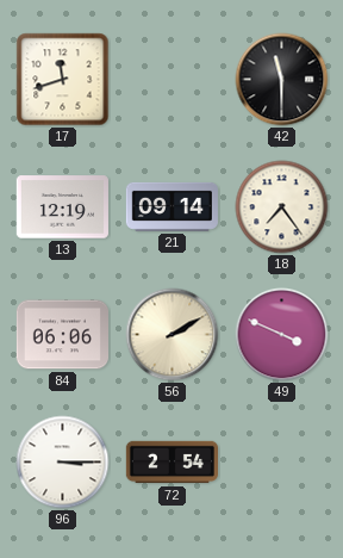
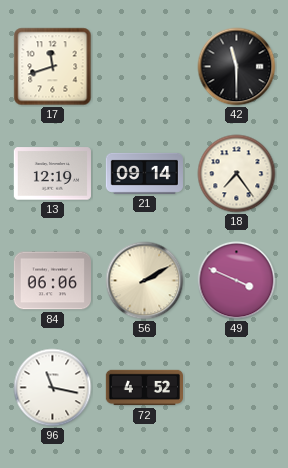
96: 3:15 -> 11:17 (53, 388)
72: 2:54 -> 4:52 (144, 388)
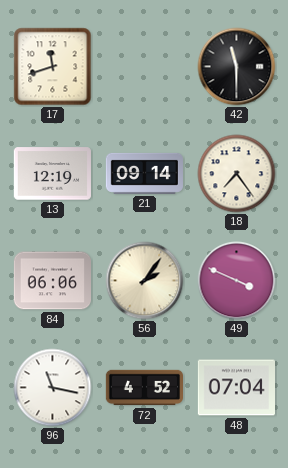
56: 2:10 -> 2:06 (145, 281)
48: none -> 07:04 (236, 388)
